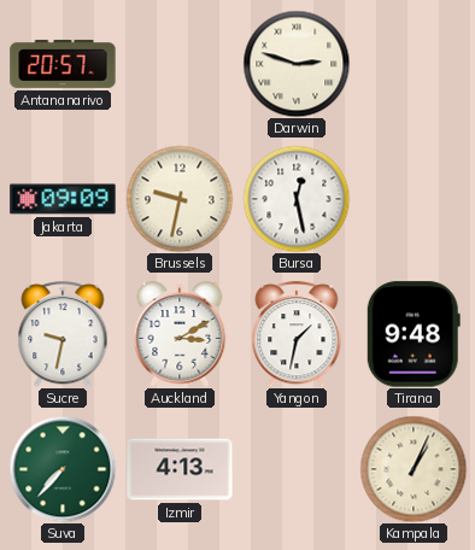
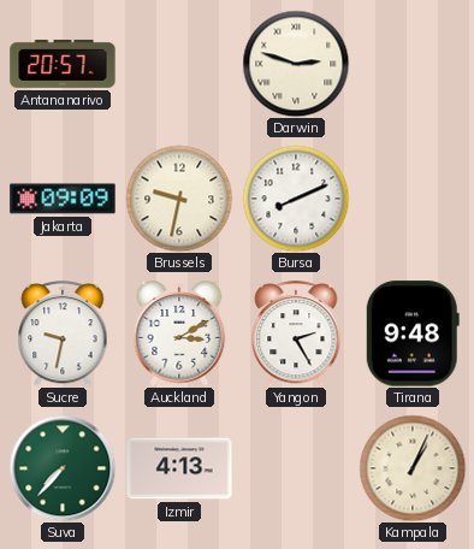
Bursa: 12:28 -> 8:11 (296, 199)
Yangon: 1:32 -> 2:25 (296, 333)
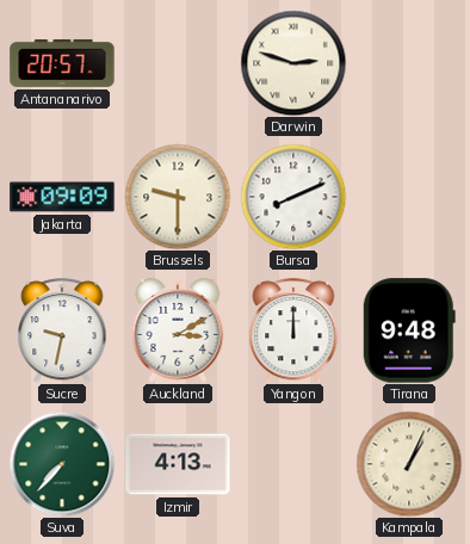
Brussels: 9:32 -> 9:30 (178, 197)
Yangon: 2:25 -> 12:00 (293, 330)
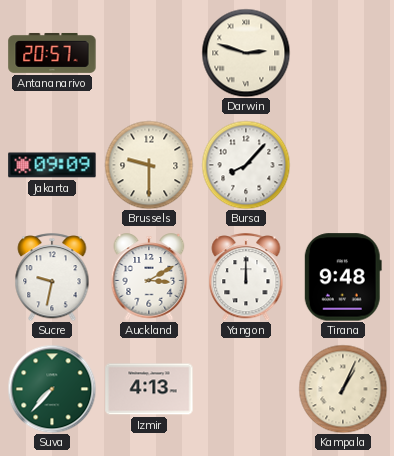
Bursa: 8:11 -> 8:07 (246, 165)
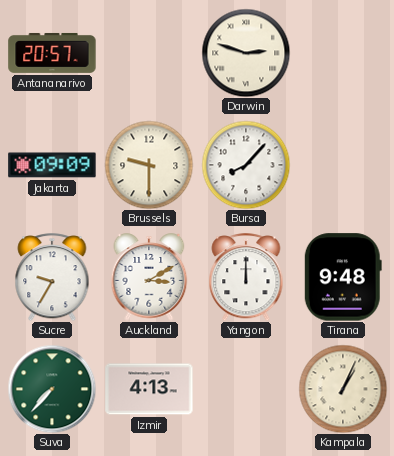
Sucre: 9:32 -> 9:35 (52, 277)
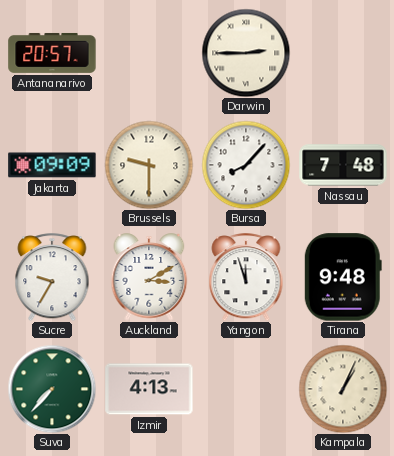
Darwin: 2:48 -> 2:45 (246, 53)
Nassau: none -> 7:48 (343, 165)
Yangon: 12:00 -> 11:57 (246, 277)
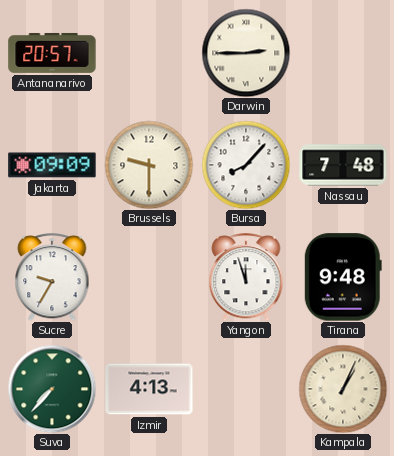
Auckland: 3:10 -> none (149, 277)
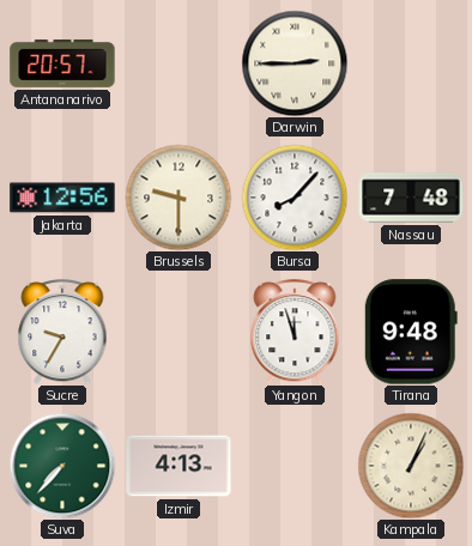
Jakarta: 09:09 -> 12:56 (62, 198)
